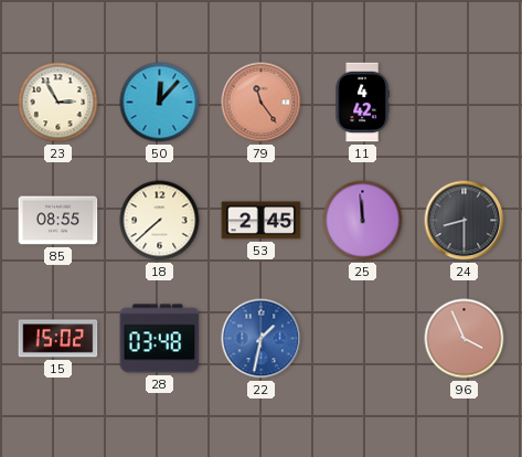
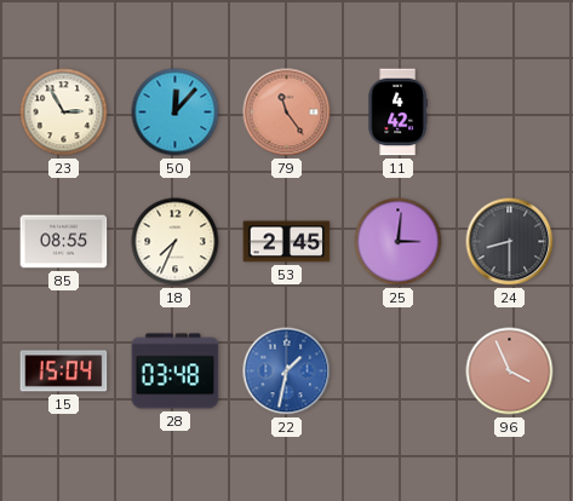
18: 7:38 -> 7:34 (176, 242)
25: 11:59 -> 3:01 (399, 242)
15: 15:02 -> 15:04 (64, 372)
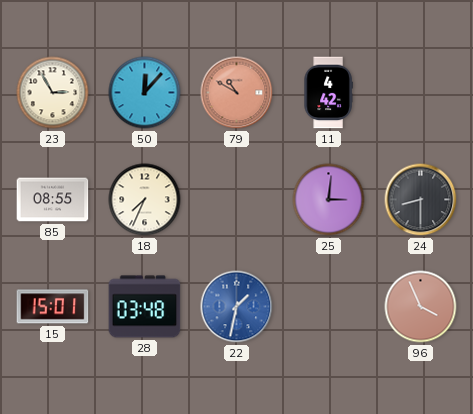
79: 11:24 -> 10:50 (237, 93)
53: 2:45 -> none (287, 242)
15: 15:04 -> 15:01 (53, 307)
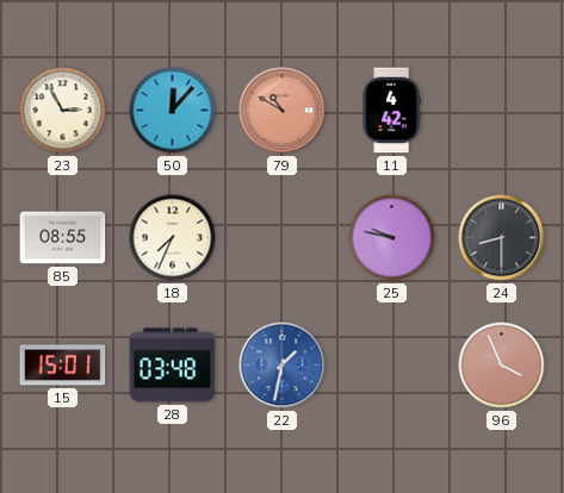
25: 3:01 -> 9:47 (392, 238)
